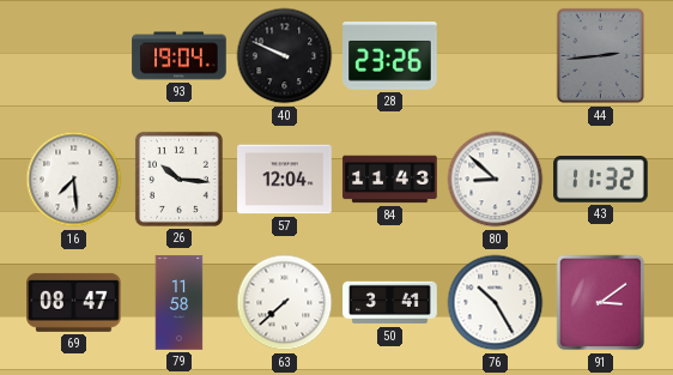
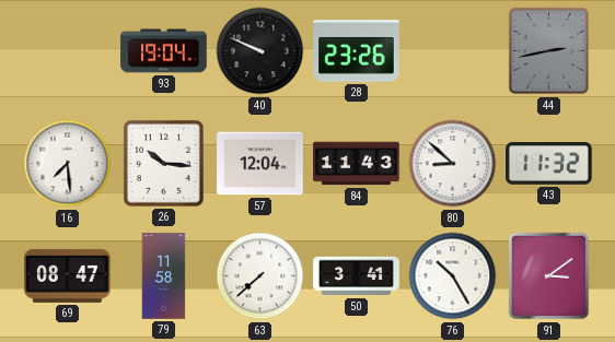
44: 2:44 -> 2:43 (549, 51)
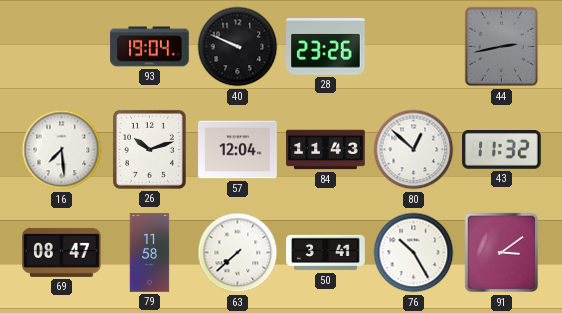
26: 10:16 -> 10:12 (149, 149)
80: 8:52 -> 12:52 (414, 150)
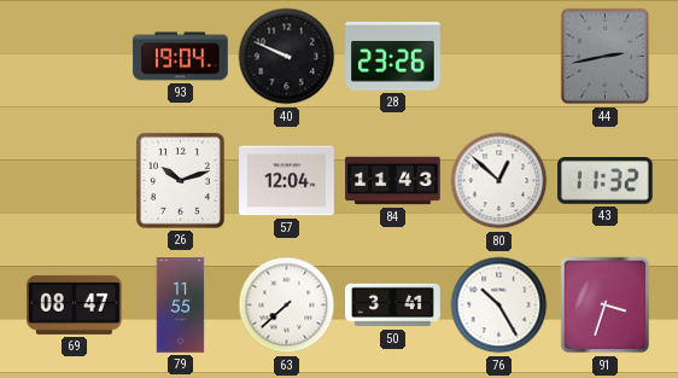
16: 7:29 -> none (62, 150)
79: 11:58 -> 11:55 (181, 306)
91: 3:09 -> 3:33 (606, 306)
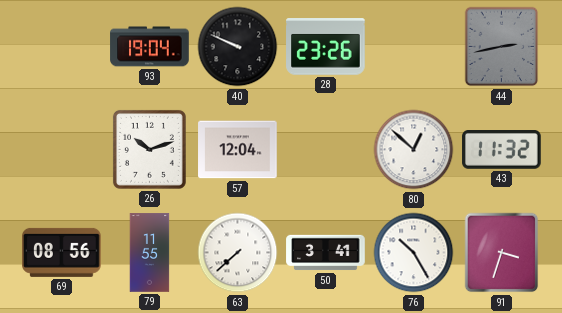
84: 11:43 -> none (393, 181)
69: 08:47 -> 08:56 (62, 252)
